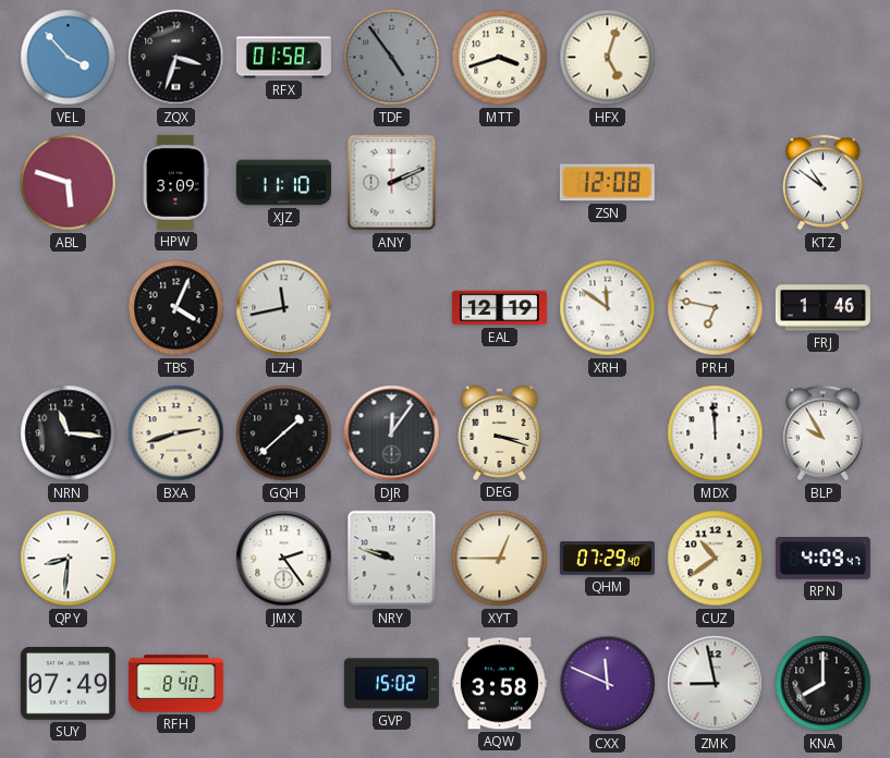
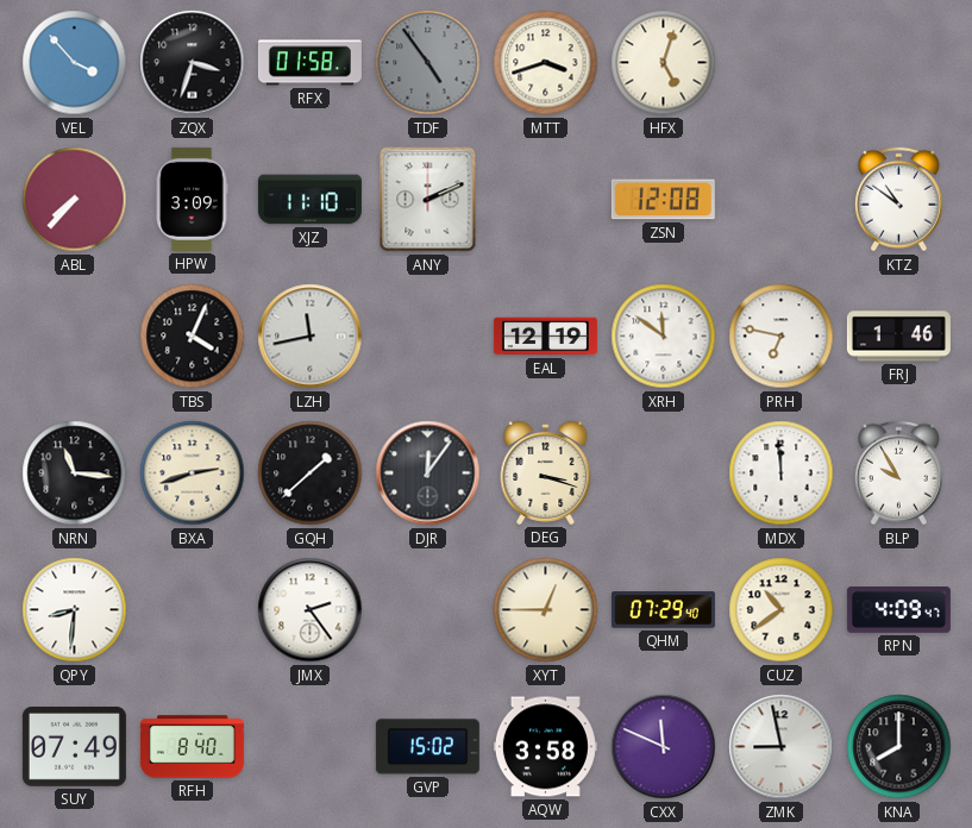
ABL: 5:48 -> 7:37 (75, 200)
NRY: 9:48 -> none (392, 559)
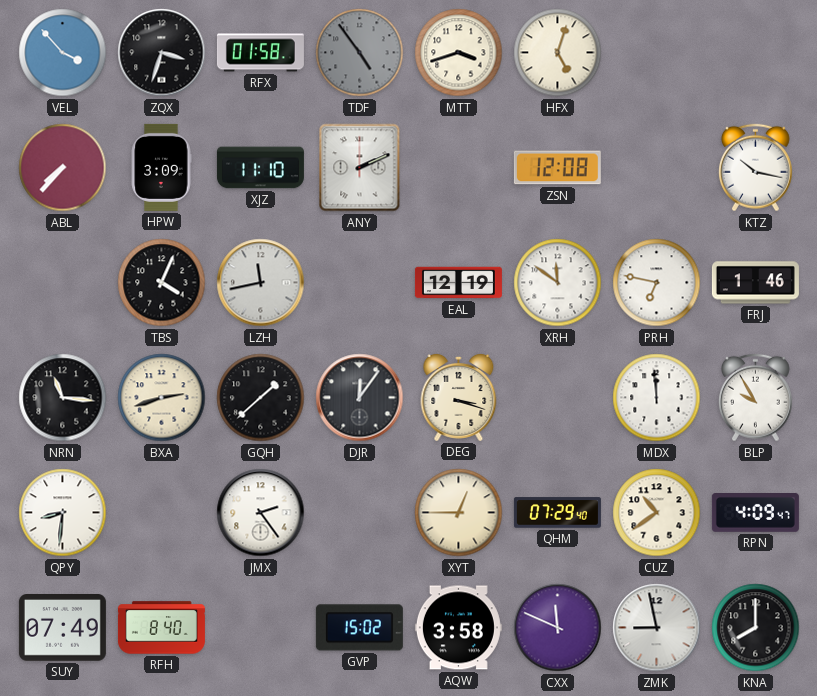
KTZ: 10:51 -> 10:17 (755, 168)
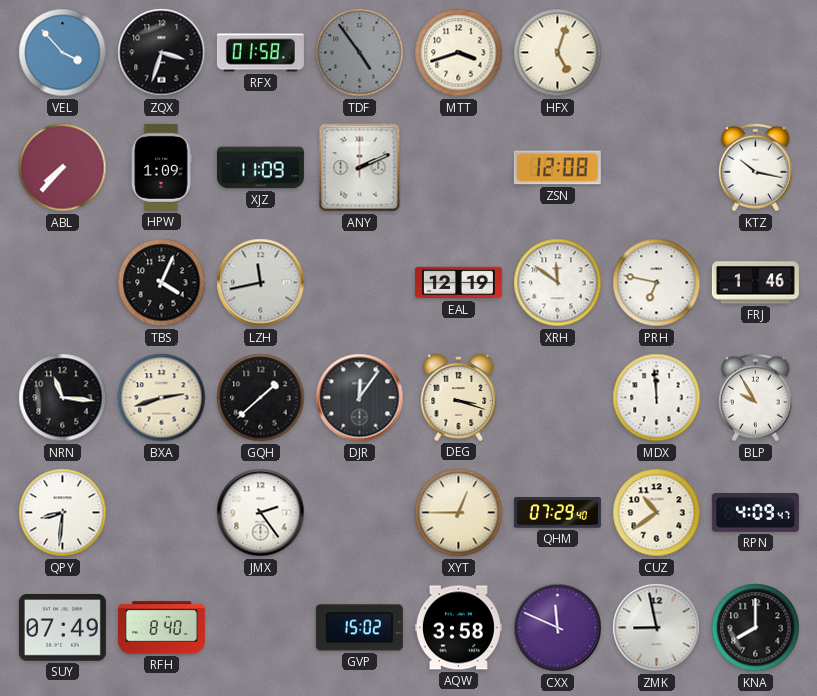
HPW: 3:09 -> 1:09 (161, 167)
XJZ: 11:10 -> 11:09 (260, 168)
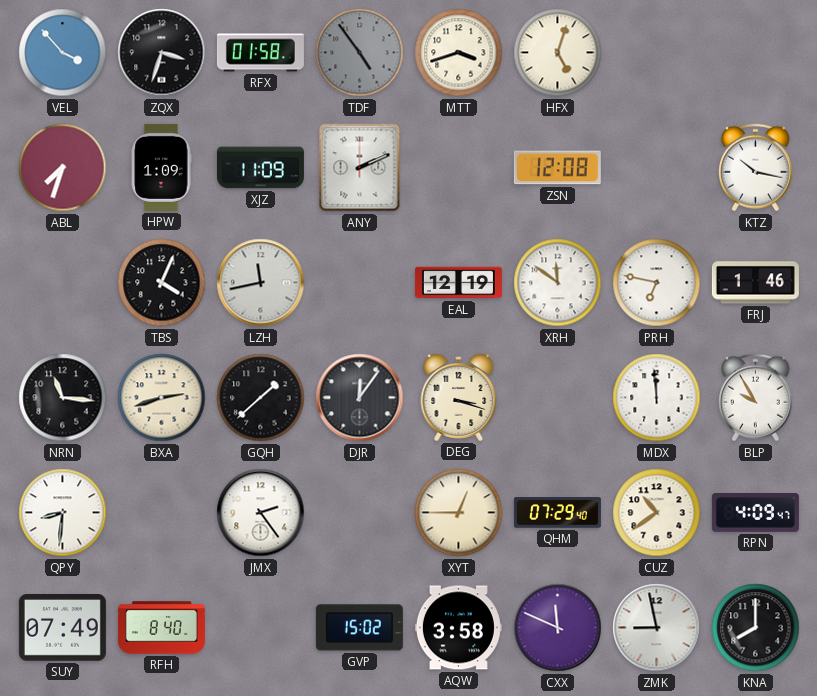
ABL: 7:37 -> 7:33 (63, 168)
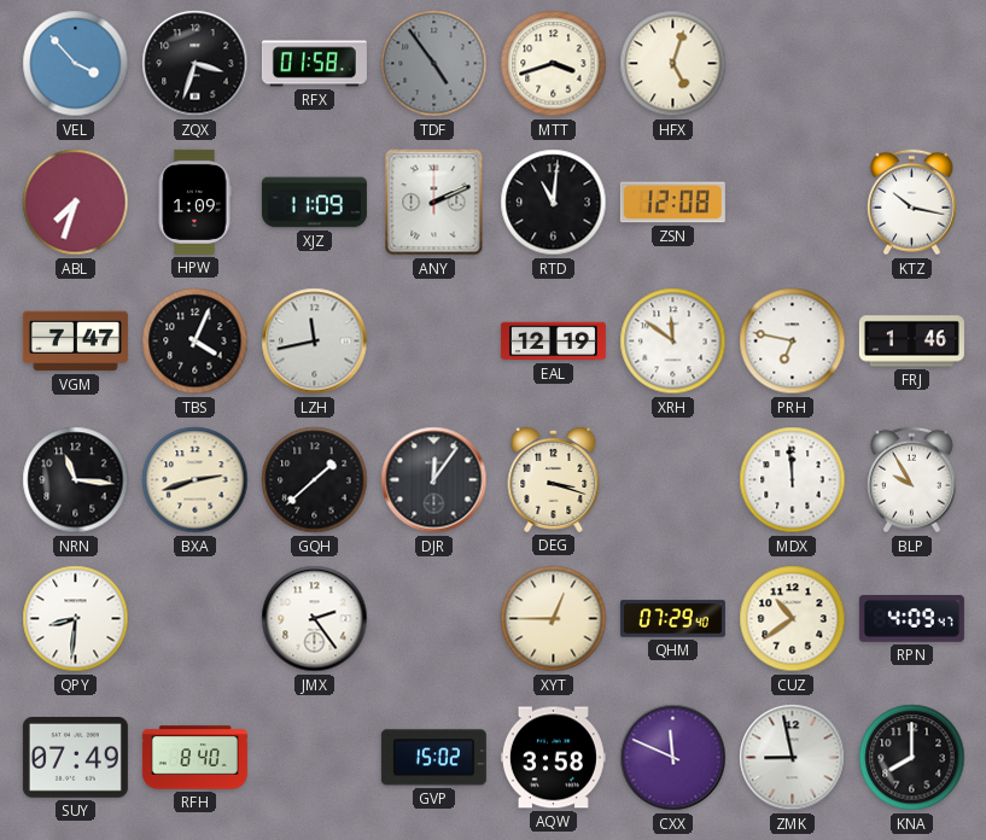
RTD: none -> 11:01 (554, 203)
VGM: none -> 7:47 (75, 342)
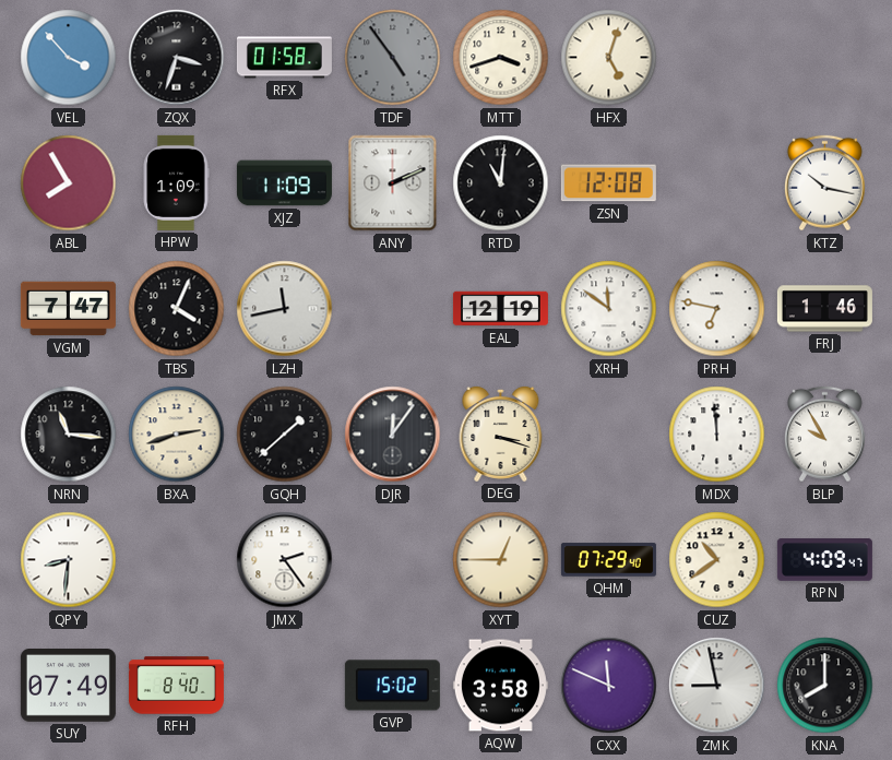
ABL: 7:33 -> 7:55 (69, 183)
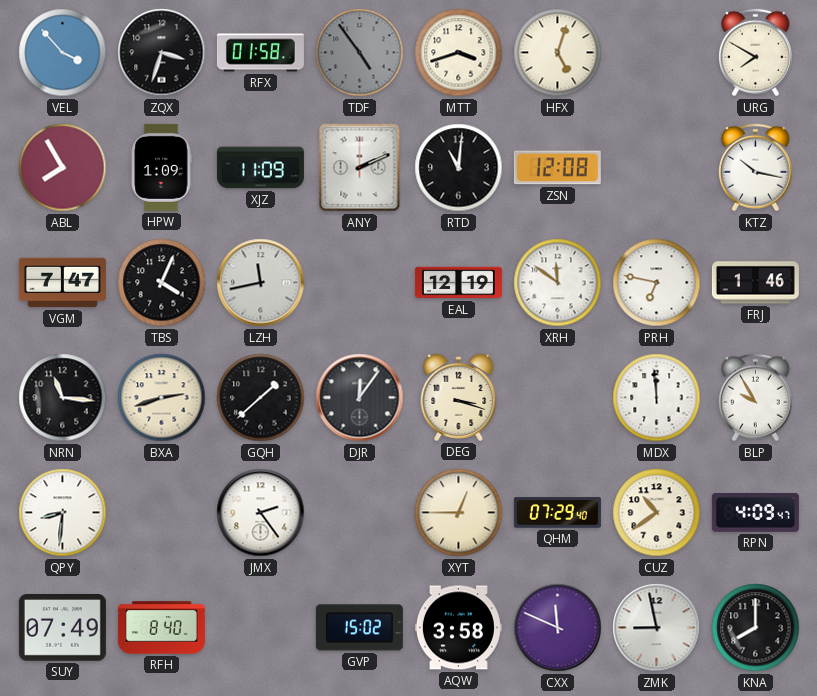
URG: none -> 7:50 (755, 53)
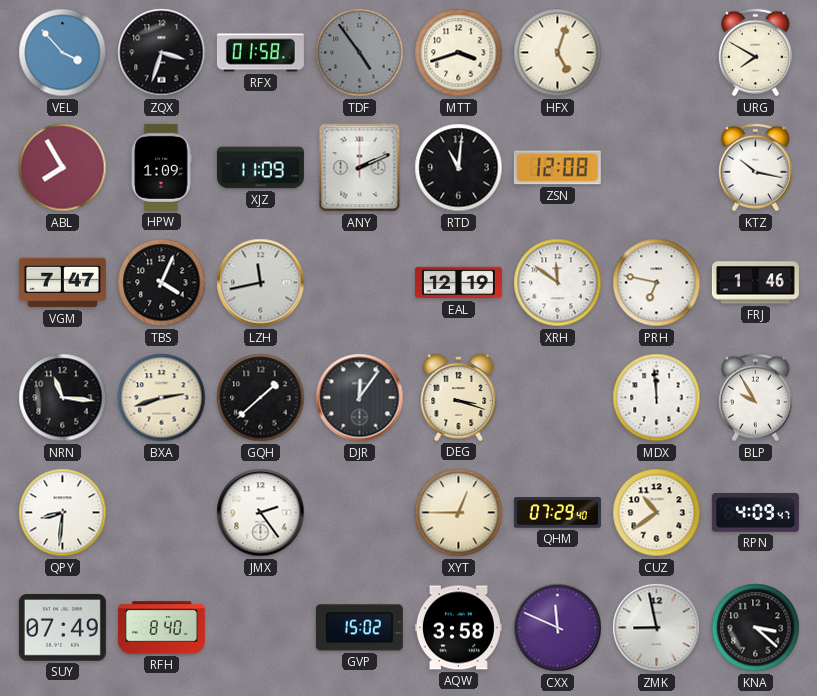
KNA: 8:00 -> 3:22 (756, 628)
